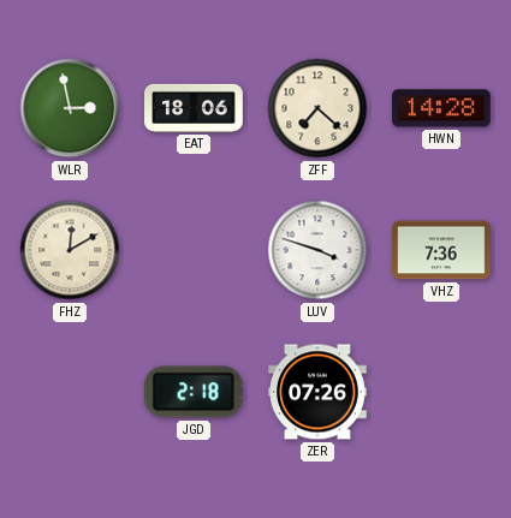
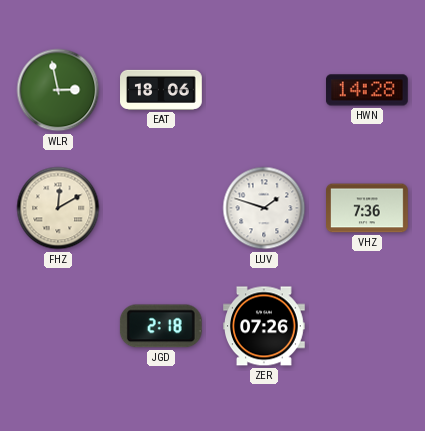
ZFF: 7:22 -> none (317, 108)
LUV: 3:48 -> 1:48 (264, 208)
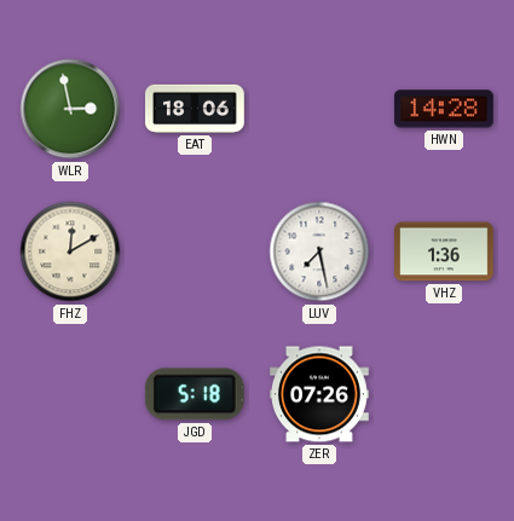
LUV: 1:48 -> 7:28 (319, 251)
VHZ: 7:36 -> 1:36 (445, 251)
JGD: 2:18 -> 5:18 (195, 394)
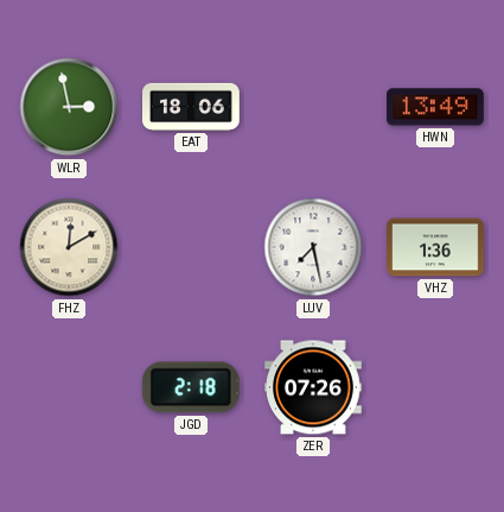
HWN: 14:28 -> 13:49 (436, 107)
JGD: 5:18 -> 2:18 (191, 387)
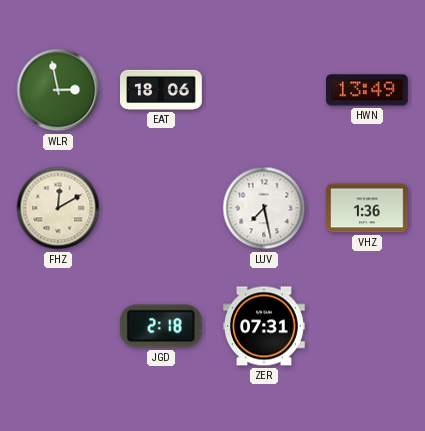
ZER: 07:26 -> 07:31 (265, 326)
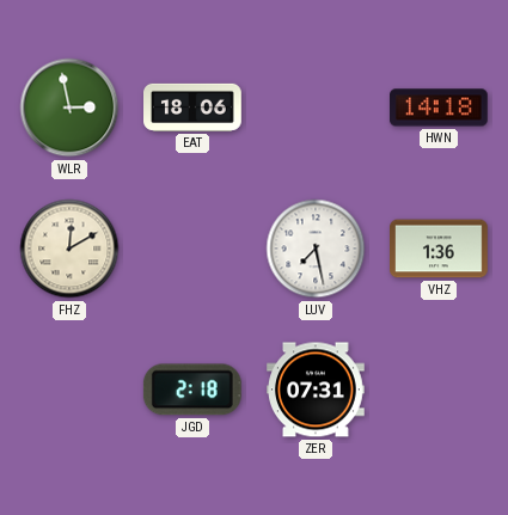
HWN: 13:49 -> 14:18 (440, 108)
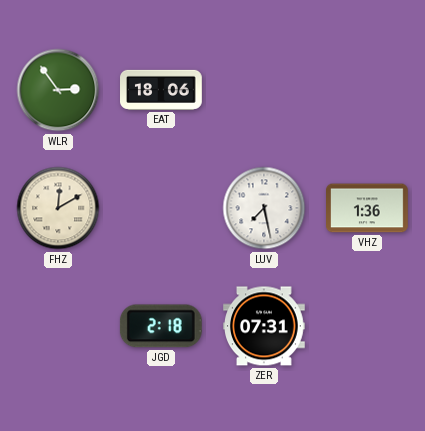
WLR: 2:58 -> 2:54 (58, 90)
HWN: 14:18 -> none (440, 108)
